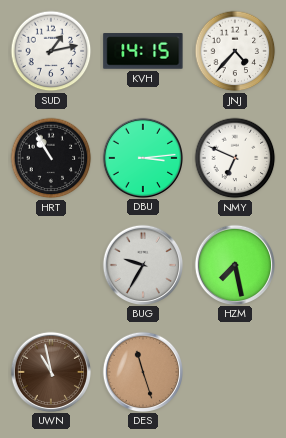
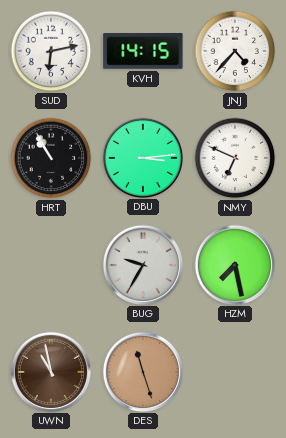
SUD: 1:13 -> 6:13 (51, 51)
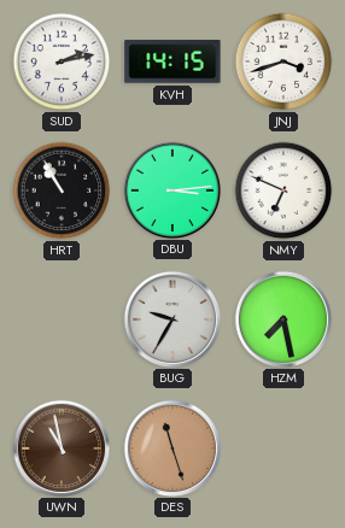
SUD: 6:13 -> 2:13 (62, 61)
JNJ: 4:37 -> 3:42 (283, 61)
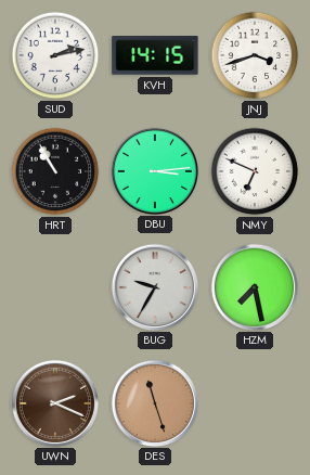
UWN: 10:58 -> 2:19 (54, 402)
